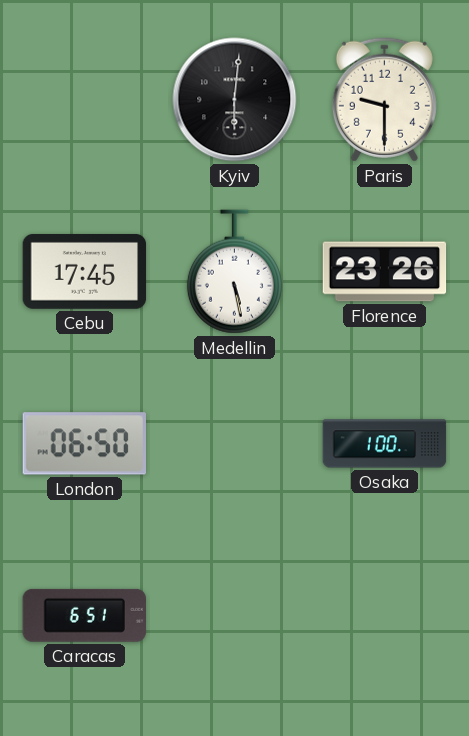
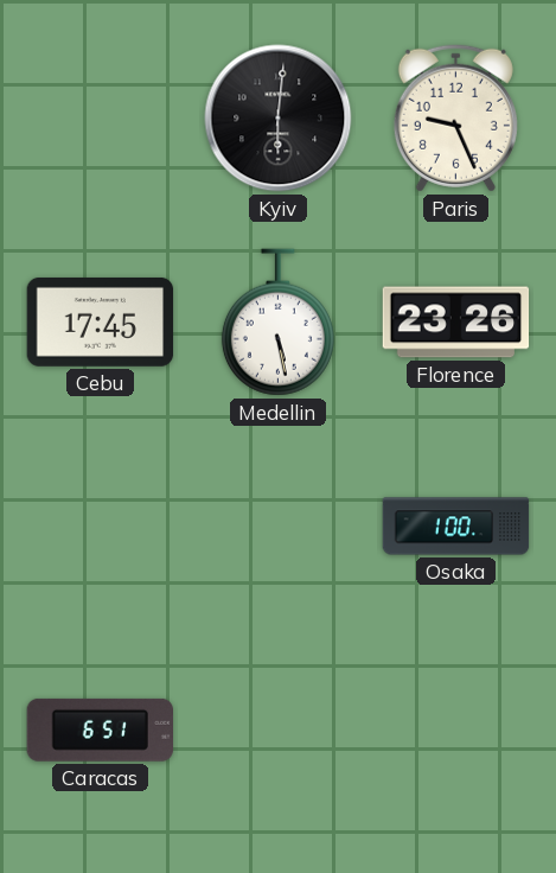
Paris: 9:30 -> 9:26 (455, 117)
London: 06:50 -> none (84, 444)
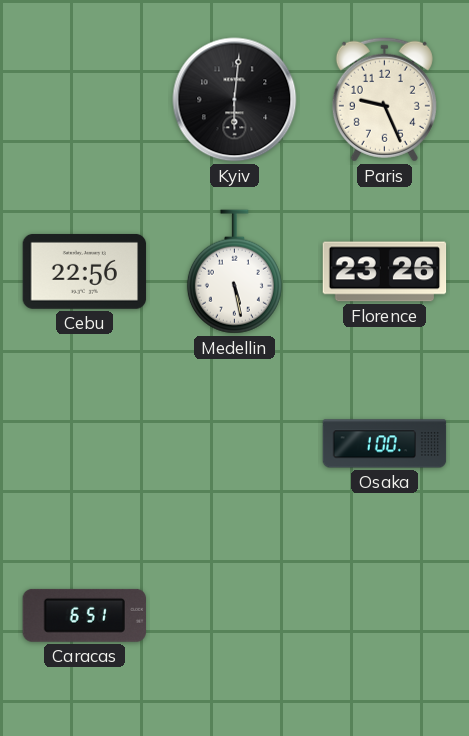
Cebu: 17:45 -> 22:56 (85, 271)
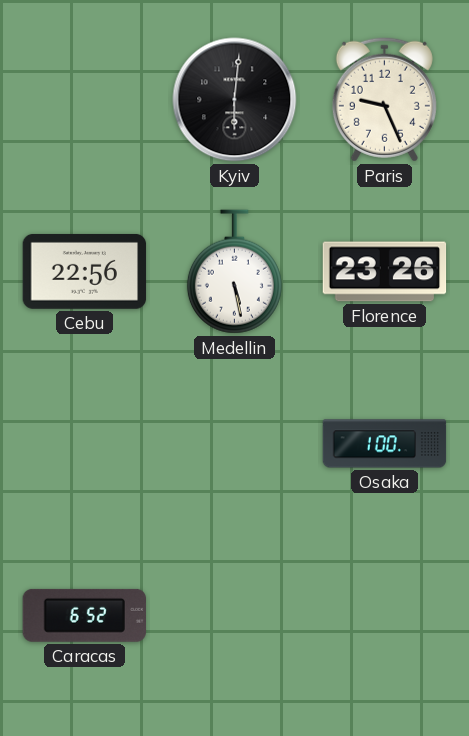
Caracas: 6:51 -> 6:52 (84, 615)
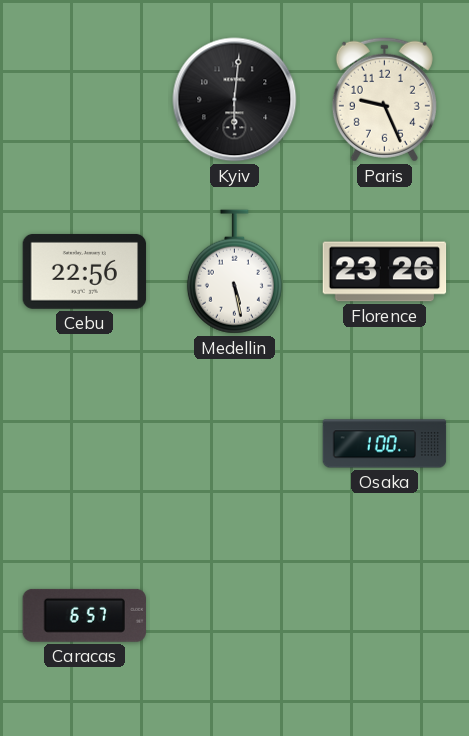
Caracas: 6:52 -> 6:57 (84, 615)
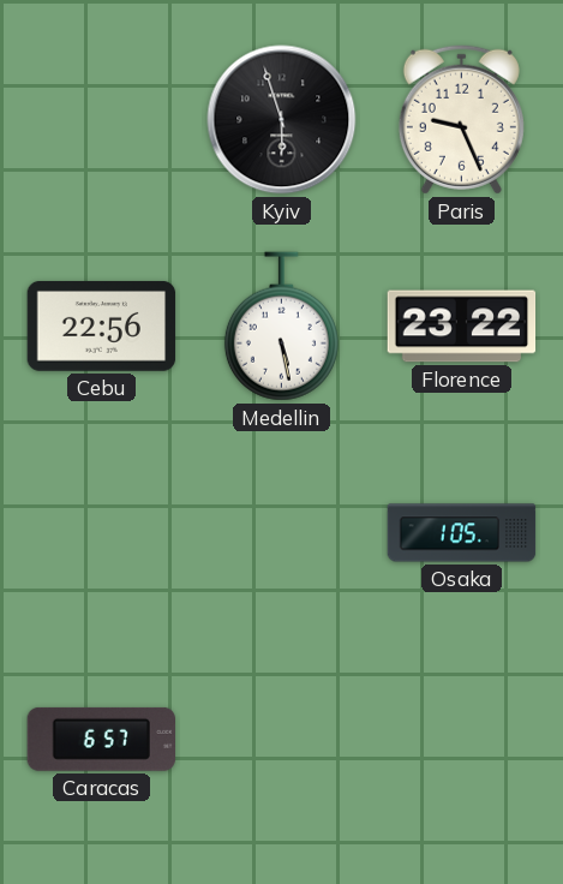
Kyiv: 6:01 -> 5:57 (282, 120)
Florence: 23:26 -> 23:22 (462, 327)
Osaka: 1:00 -> 1:05 (462, 533)
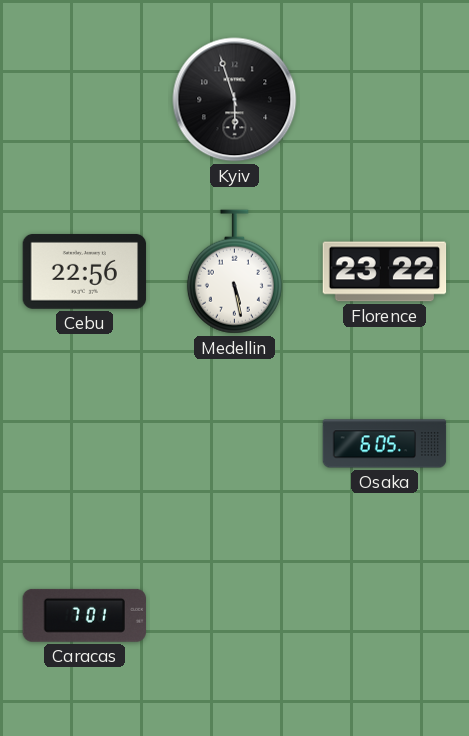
Paris: 9:26 -> none (461, 119)
Osaka: 1:05 -> 6:05 (385, 444)
Caracas: 6:57 -> 7:01 (84, 615)
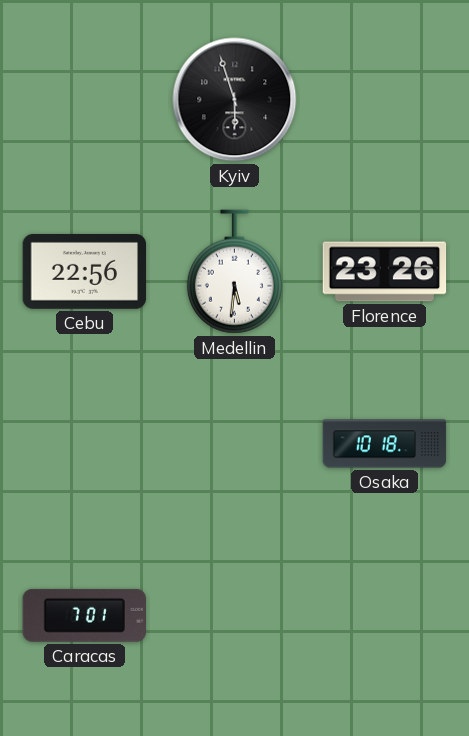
Medellin: 5:28 -> 5:31 (234, 272)
Florence: 23:22 -> 23:26 (385, 272)
Osaka: 6:05 -> 10:18 (385, 444)
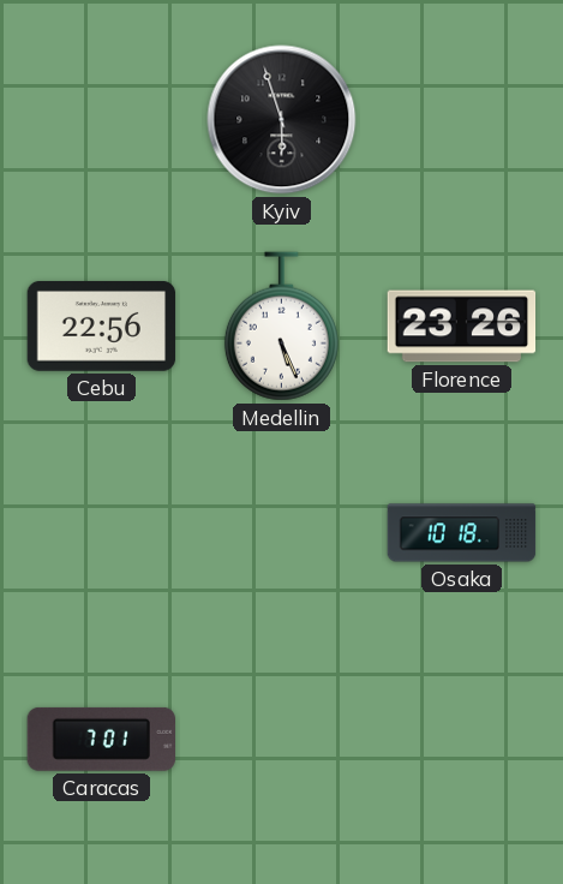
Medellin: 5:31 -> 5:26 (281, 327)
